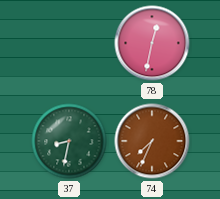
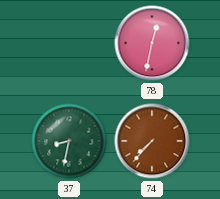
74: 7:34 -> 7:37 (152, 141)
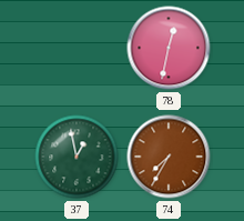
37: 8:32 -> 12:58 (77, 157)
74: 7:37 -> 7:35 (169, 157)
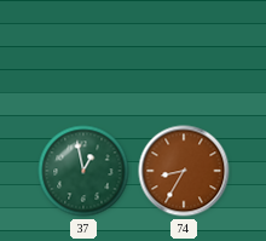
78: 12:32 -> none (169, 48)
74: 7:35 -> 8:35 (184, 171)
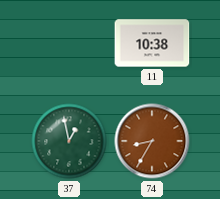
11: none -> 10:38 (152, 43)
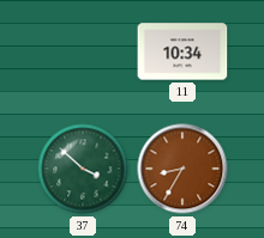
11: 10:38 -> 10:34 (182, 51)
37: 12:58 -> 3:52 (83, 169)
